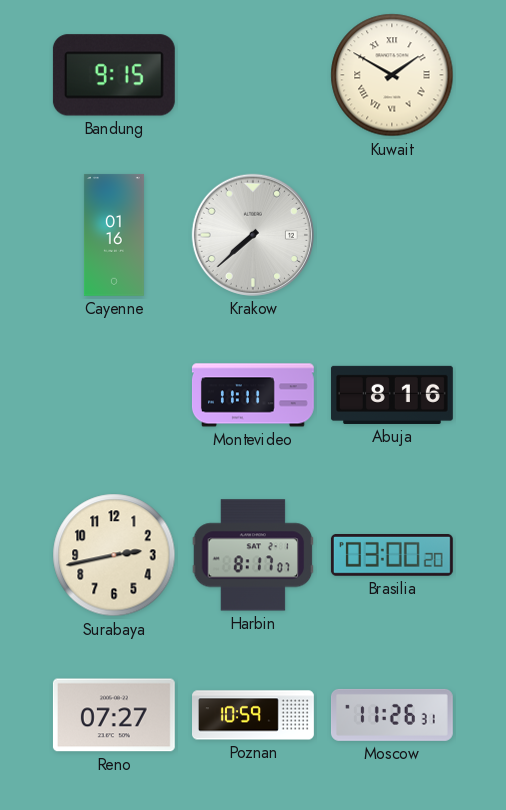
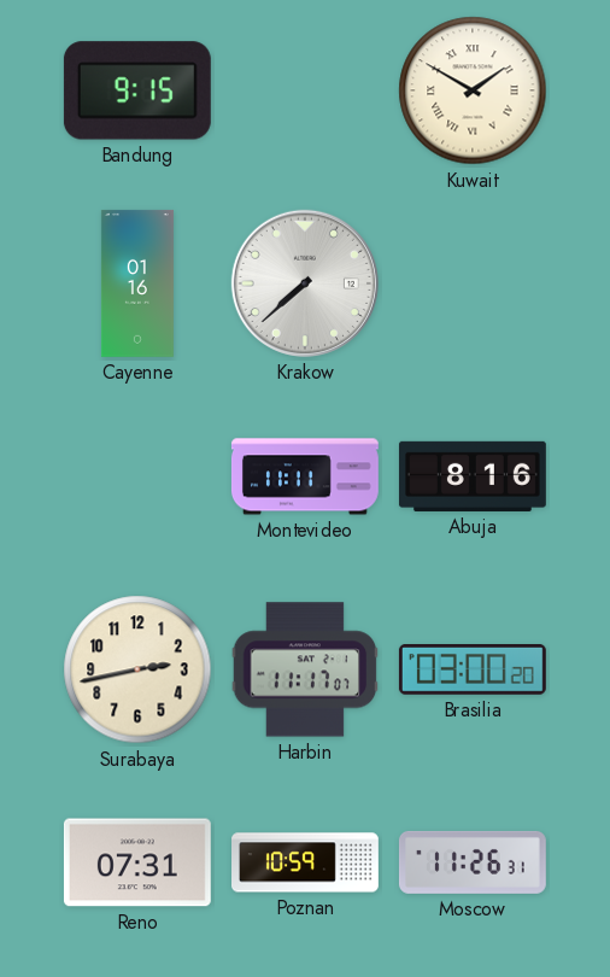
Harbin: 8:17 -> 11:17 (305, 669)
Reno: 07:27 -> 07:31 (137, 862)
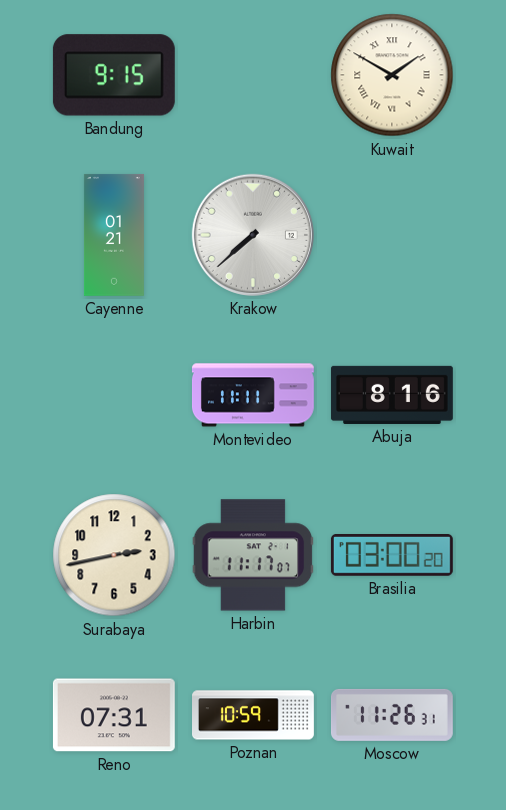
Cayenne: 01:16 -> 01:21 (114, 235)
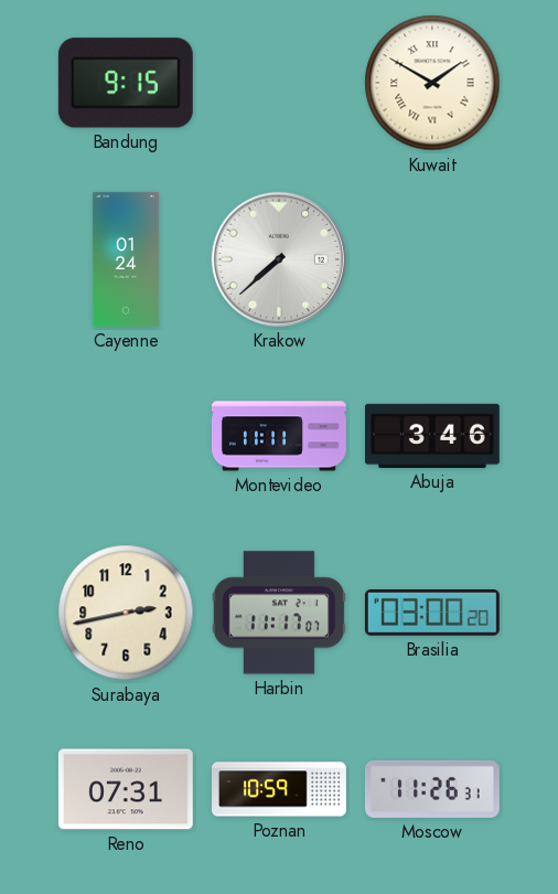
Cayenne: 01:21 -> 01:24 (126, 259)
Abuja: 8:16 -> 3:46 (432, 436)
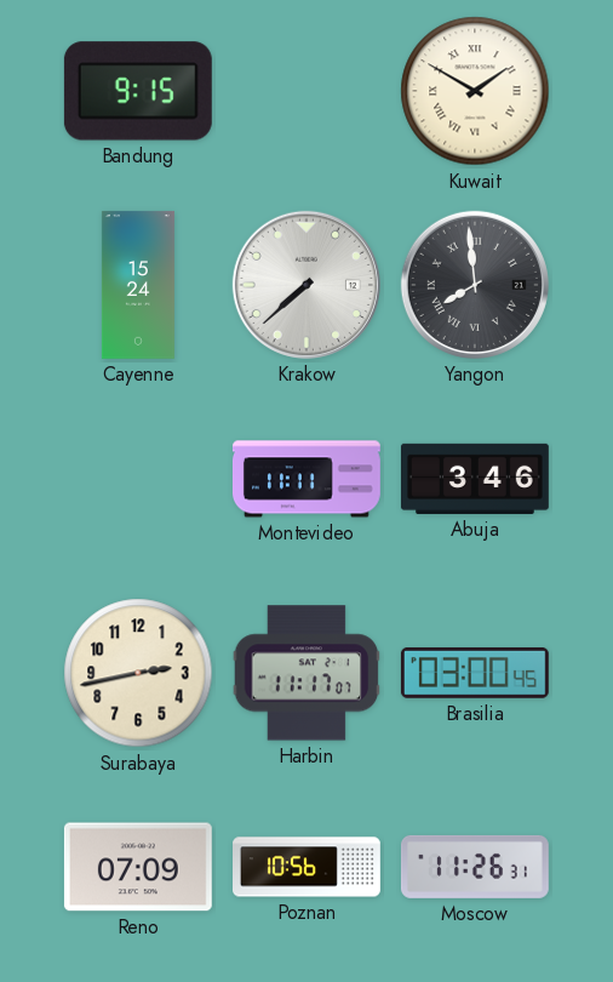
Cayenne: 01:24 -> 15:24 (138, 285)
Yangon: none -> 7:59 (475, 285)
Brasilia: 03:00:20 -> 03:00:45 (475, 674)
Reno: 07:31 -> 07:09 (138, 867)
Poznan: 10:59 -> 10:56 (308, 867)
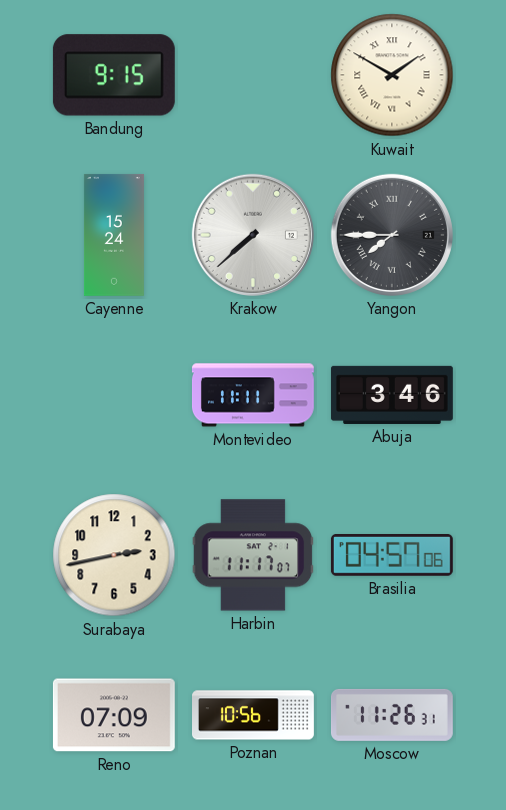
Yangon: 7:59 -> 7:45 (392, 235)
Brasilia: 03:00 -> 04:57 (392, 556)
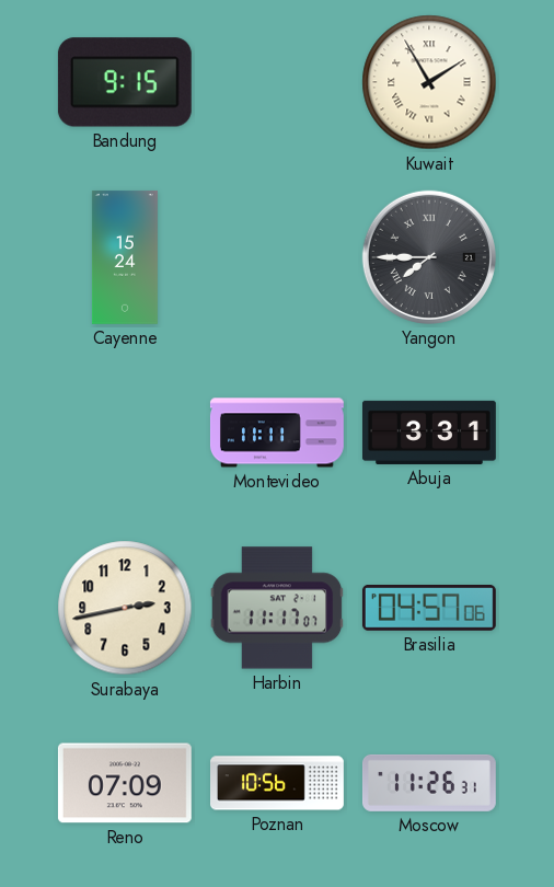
Kuwait: 1:50 -> 1:55 (429, 82)
Krakow: 7:38 -> none (253, 235)
Abuja: 3:46 -> 3:31 (429, 433)
